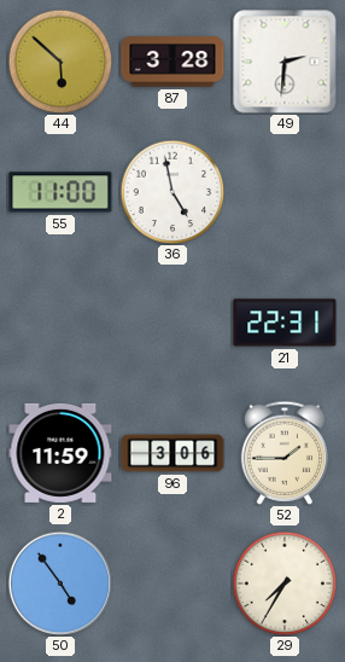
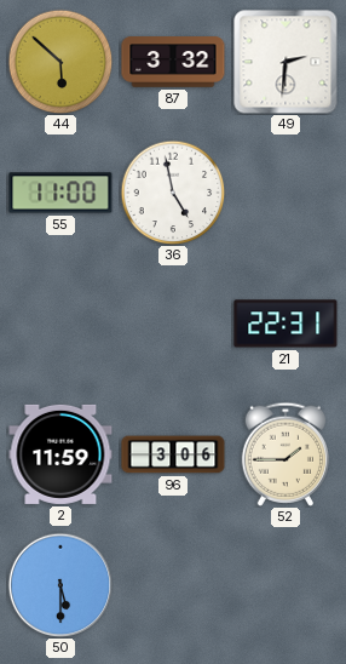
87: 3:28 -> 3:32 (173, 62)
50: 4:54 -> 5:30 (60, 585)
29: 7:35 -> none (285, 583)
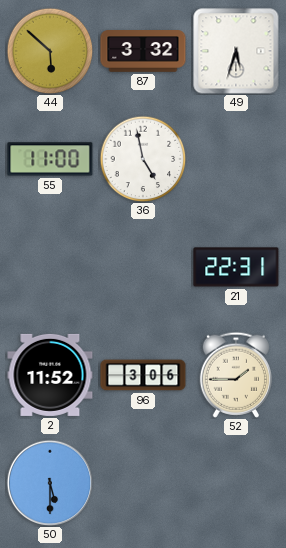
49: 2:31 -> 5:33 (236, 51)
2: 11:59 -> 11:52 (50, 375)
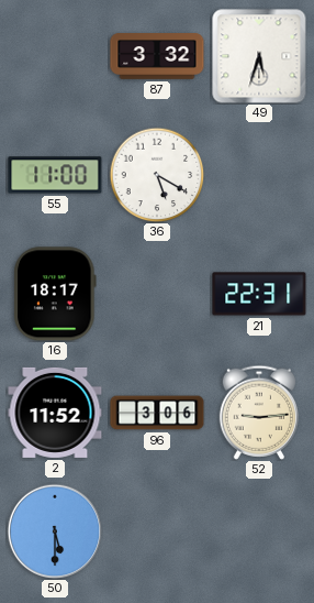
44: 5:52 -> none (50, 51)
36: 4:58 -> 5:20 (157, 175)
16: none -> 18:17 (55, 294)
52: 1:45 -> 9:14 (258, 413)
